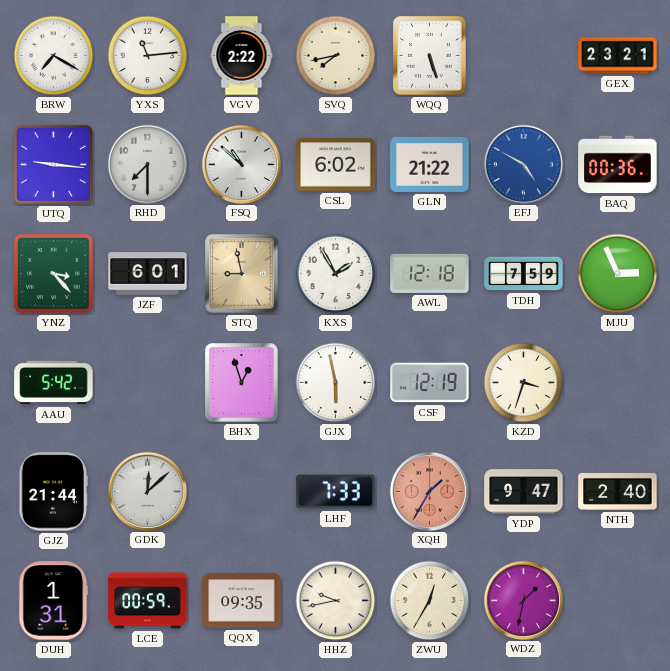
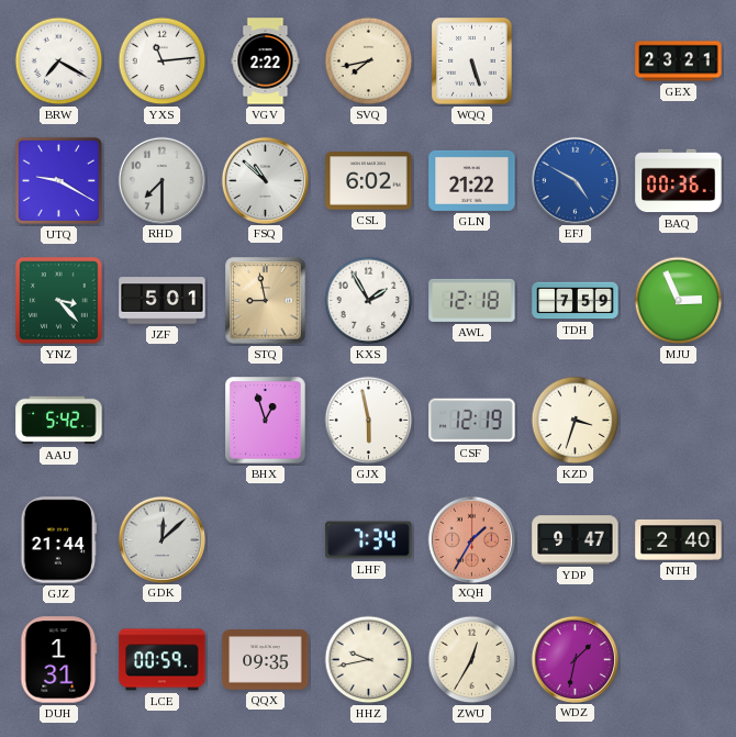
UTQ: 9:16 -> 9:20 (58, 180)
JZF: 6:01 -> 5:01 (163, 301)
LHF: 7:33 -> 7:34 (369, 540)
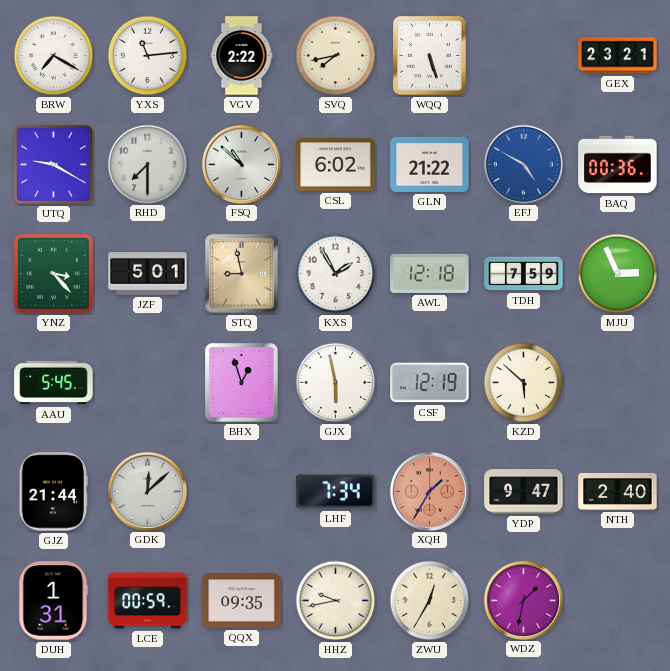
AAU: 5:42 -> 5:45 (54, 383)
KZD: 3:33 -> 5:52 (524, 383)
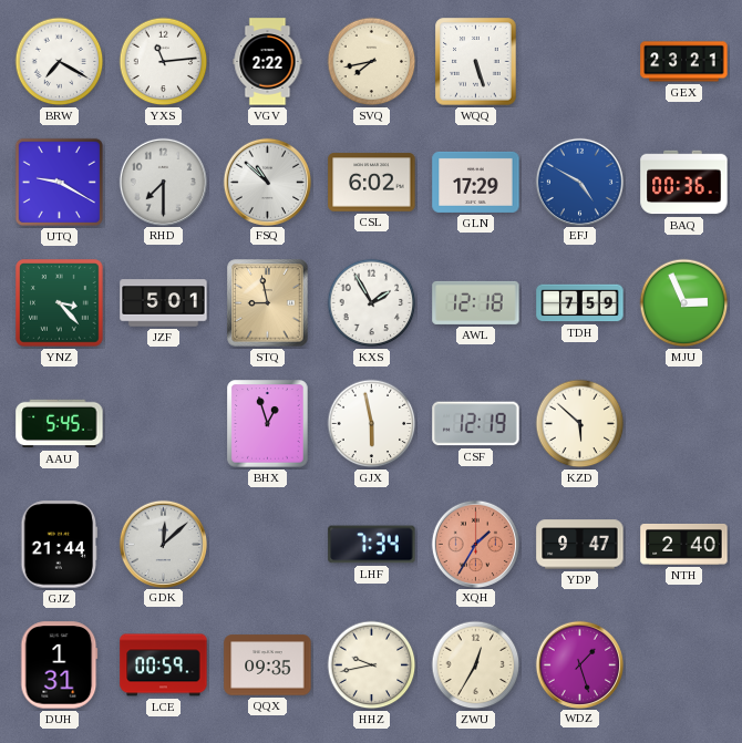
GLN: 21:22 -> 17:29 (476, 182)
WDZ: 1:32 -> 1:27 (579, 664)
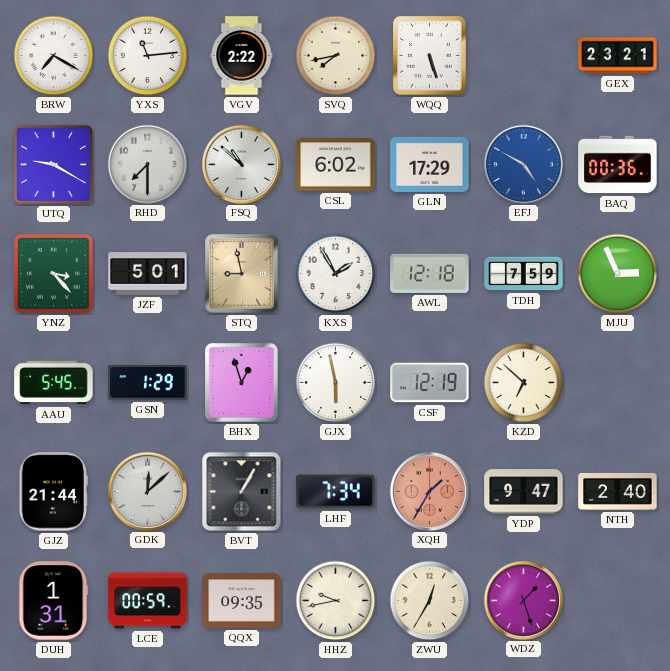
GSN: none -> 1:29 (148, 383)
KZD: 5:52 -> 6:52 (524, 383)
BVT: none -> 1:05 (242, 492)
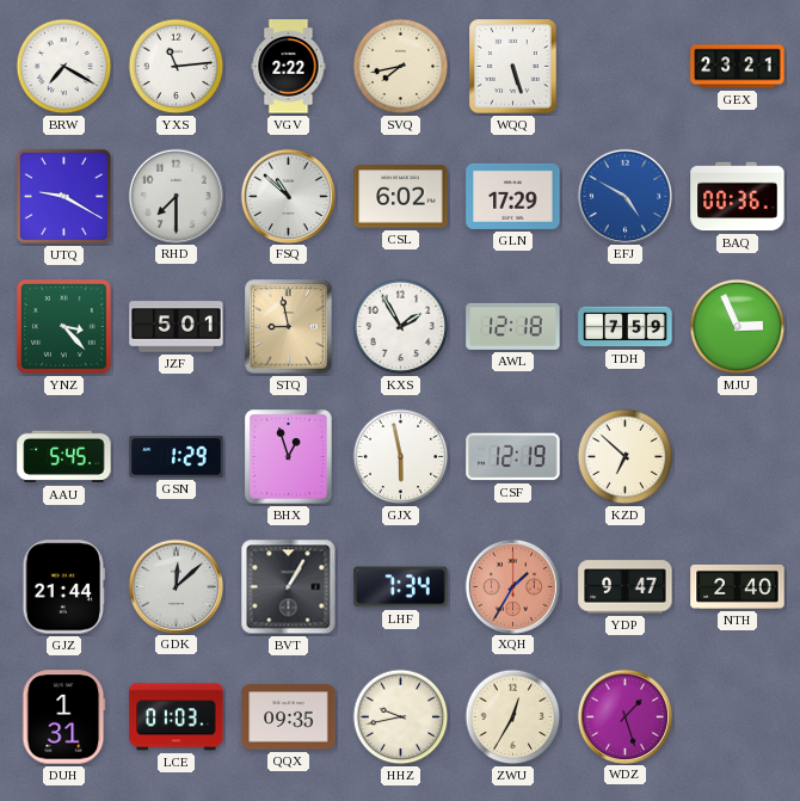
LCE: 00:59 -> 01:03 (177, 717)
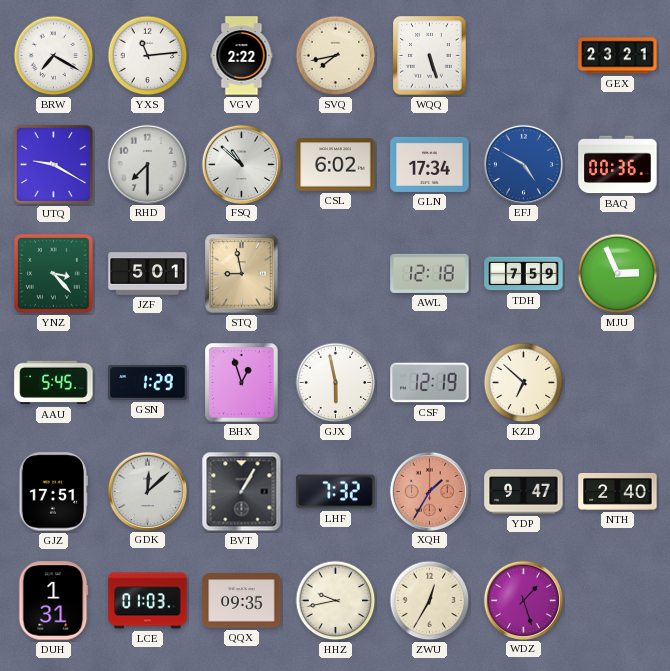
GLN: 17:29 -> 17:34 (430, 164)
KXS: 1:55 -> none (401, 327)
GJZ: 21:44 -> 17:51 (54, 492)
LHF: 7:34 -> 7:32 (336, 492)
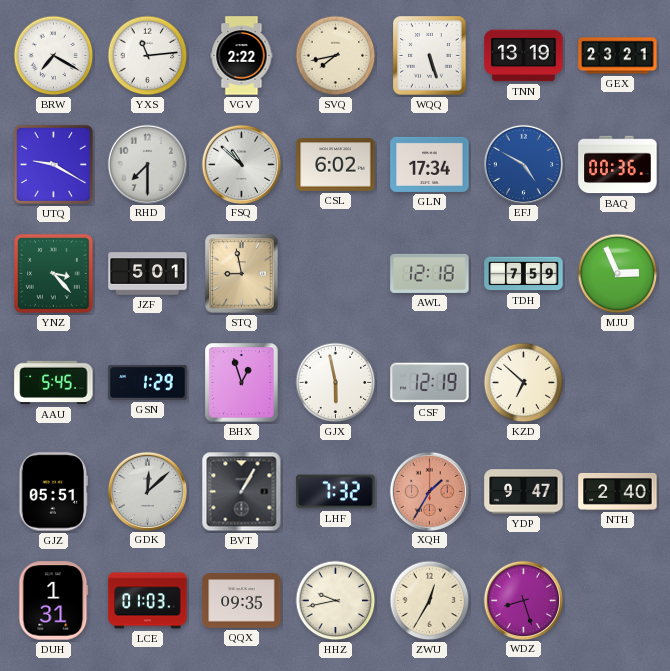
TNN: none -> 13:19 (524, 56)
GJZ: 17:51 -> 05:51 (54, 492)
WDZ: 1:27 -> 8:27 (523, 600)
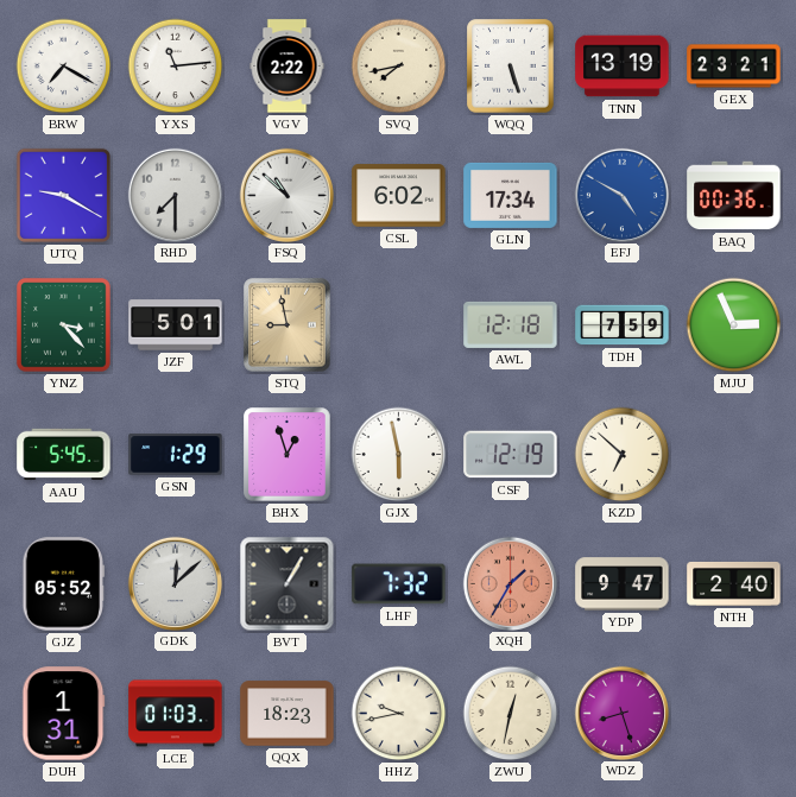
GJZ: 05:51 -> 05:52 (64, 584)
QQX: 09:35 -> 18:23 (288, 714)
ZWU: 12:35 -> 12:32 (511, 714)
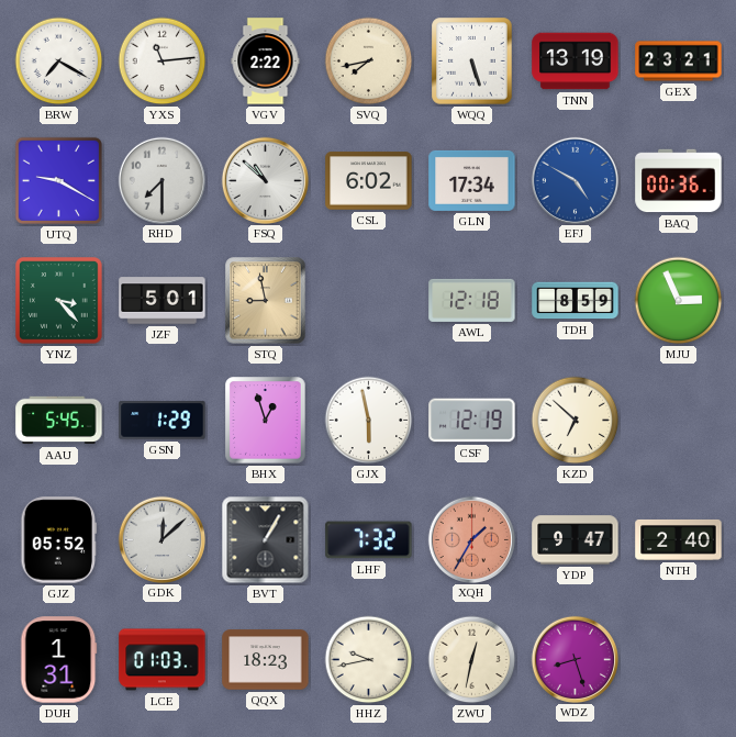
TDH: 7:59 -> 8:59 (576, 301)
